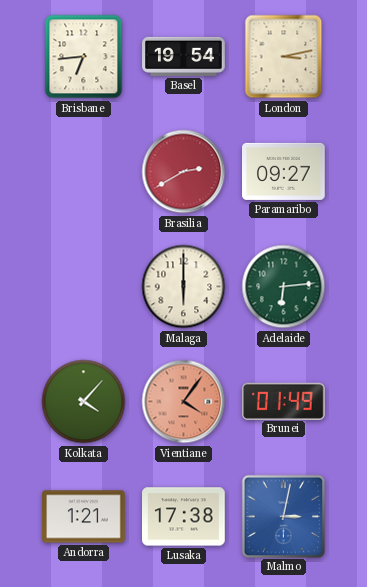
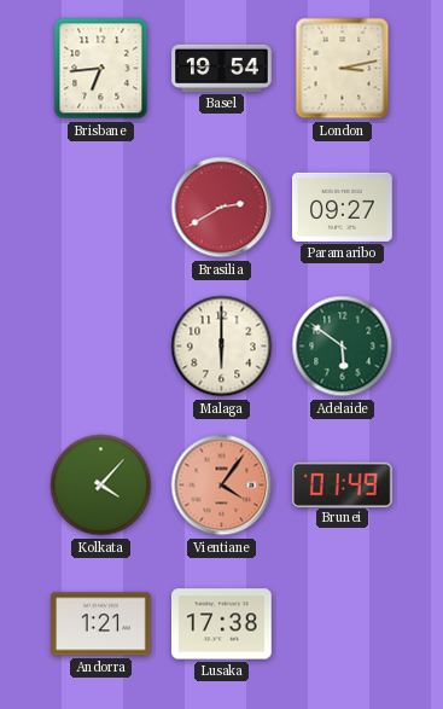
Adelaide: 6:14 -> 5:51 (343, 347)
Malmo: 3:02 -> none (283, 516)
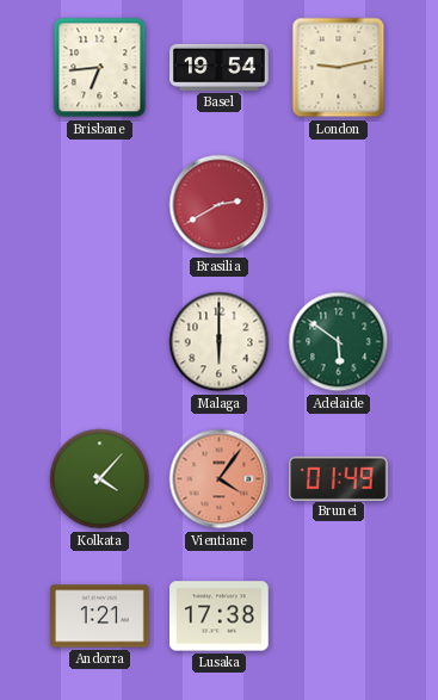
London: 3:13 -> 9:13 (339, 68)
Paramaribo: 09:27 -> none (343, 207)
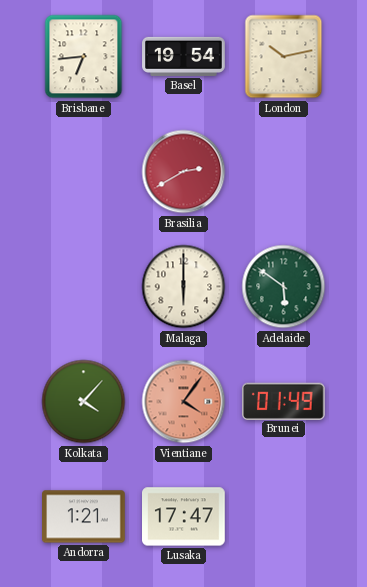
London: 9:13 -> 10:13 (284, 57)
Lusaka: 17:38 -> 17:47 (184, 517)
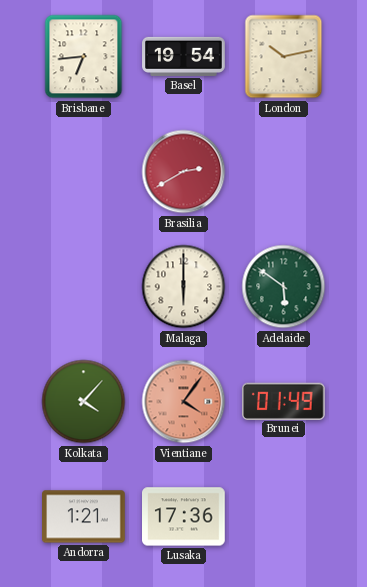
Lusaka: 17:47 -> 17:36 (184, 517)
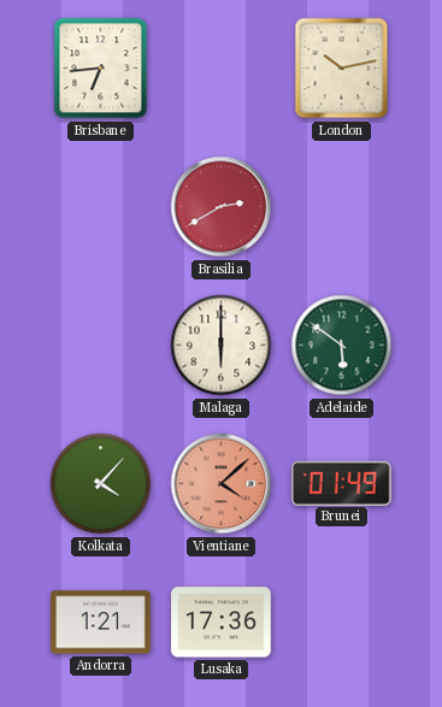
Basel: 19:54 -> none (184, 56)
Vientiane: 4:06 -> 4:08 (222, 484)
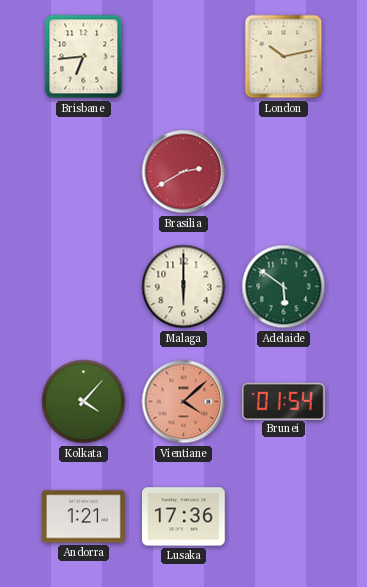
Brunei: 01:49 -> 01:54 (283, 401)
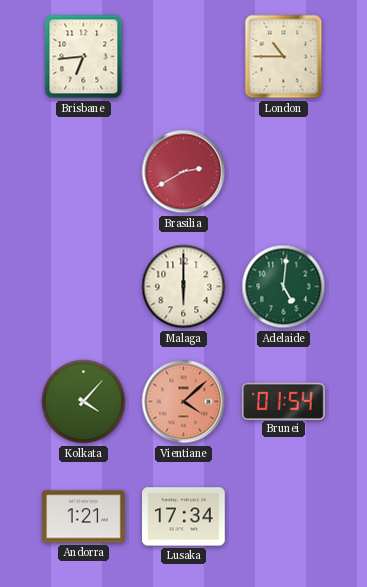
London: 10:13 -> 10:45 (284, 57)
Adelaide: 5:51 -> 5:01 (284, 287)
Lusaka: 17:36 -> 17:34 (184, 517)
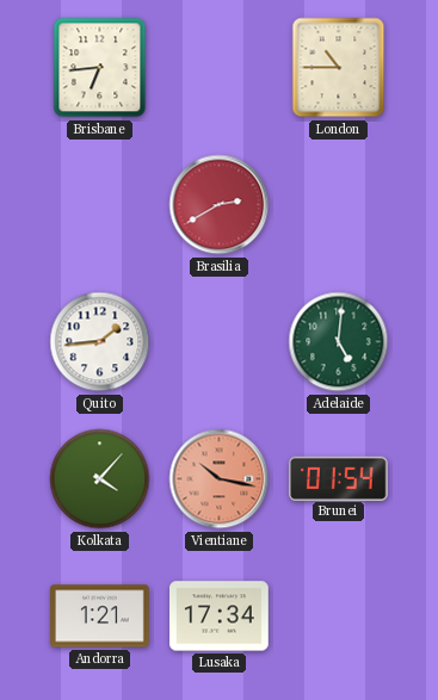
Quito: none -> 1:44 (100, 342)
Malaga: 6:00 -> none (184, 287)
Vientiane: 4:08 -> 10:17 (220, 479)
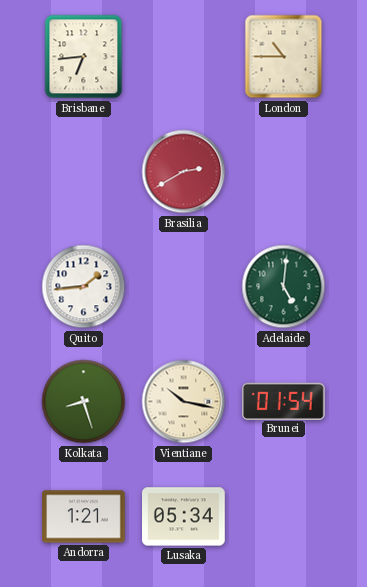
Kolkata: 4:07 -> 8:27 (84, 402)
Vientiane dial: salmon -> cream (184, 402)
Lusaka: 17:34 -> 05:34 (184, 517)
